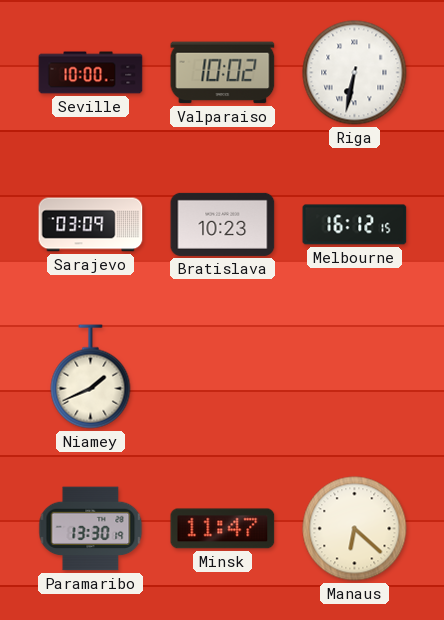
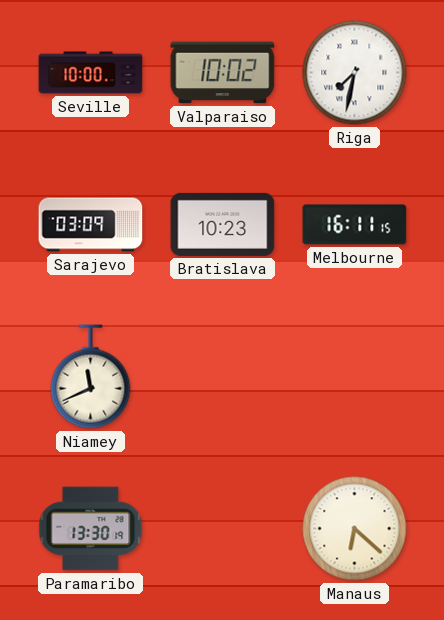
Riga: 6:32 -> 7:32 (355, 73)
Melbourne: 16:12 -> 16:11 (355, 225)
Niamey: 1:41 -> 11:41 (91, 377)
Minsk: 11:47 -> none (223, 529)
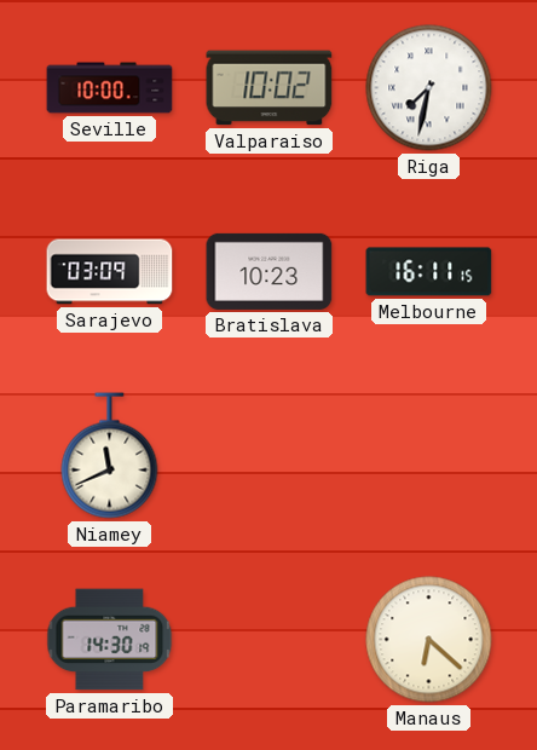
Paramaribo: 13:30 -> 14:30 (110, 640)
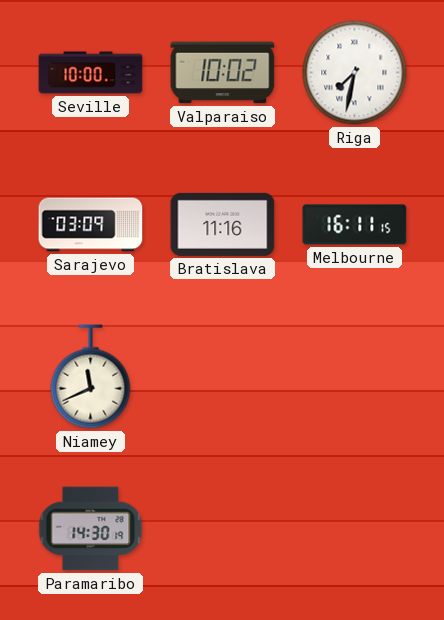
Bratislava: 10:23 -> 11:16 (223, 224)
Manaus: 6:22 -> none (429, 640)
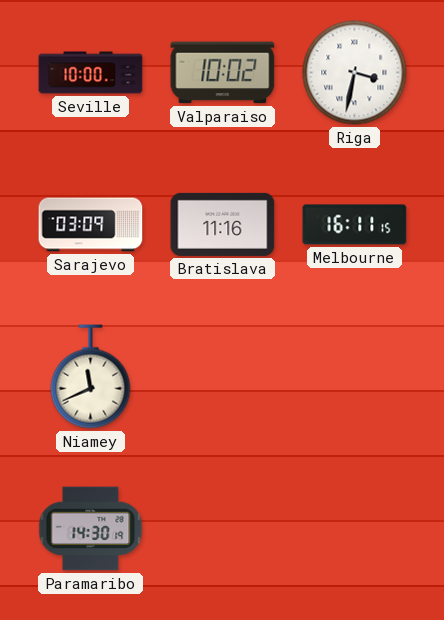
Riga: 7:32 -> 3:32 (355, 73)
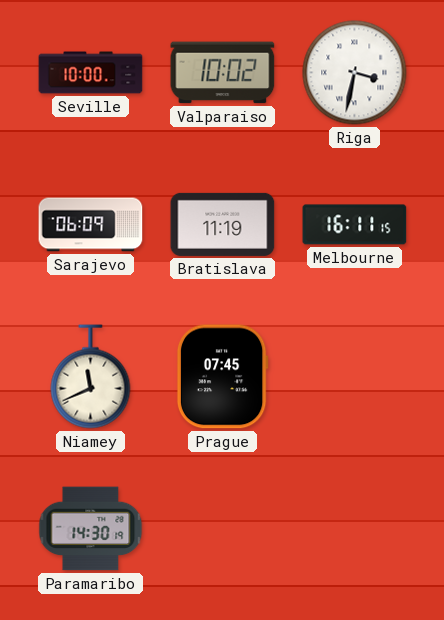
Sarajevo: 03:09 -> 06:09 (91, 225)
Bratislava: 11:16 -> 11:19 (223, 224)
Prague: none -> 07:45 (222, 377)
